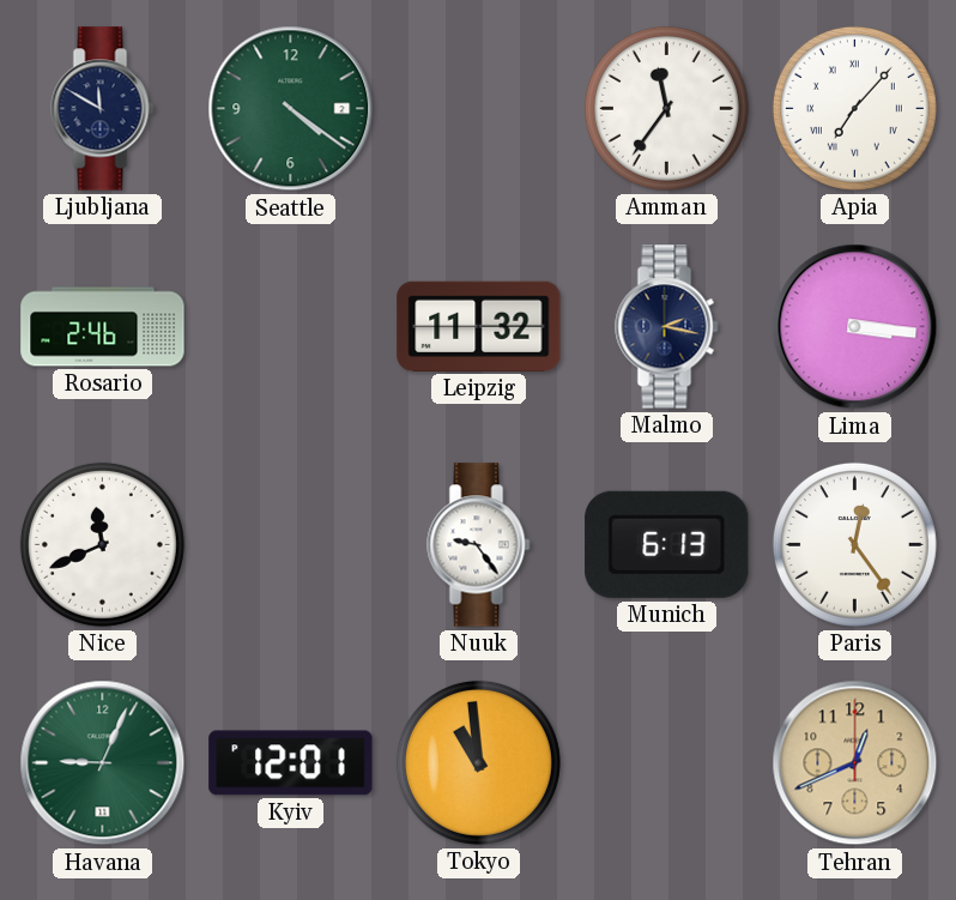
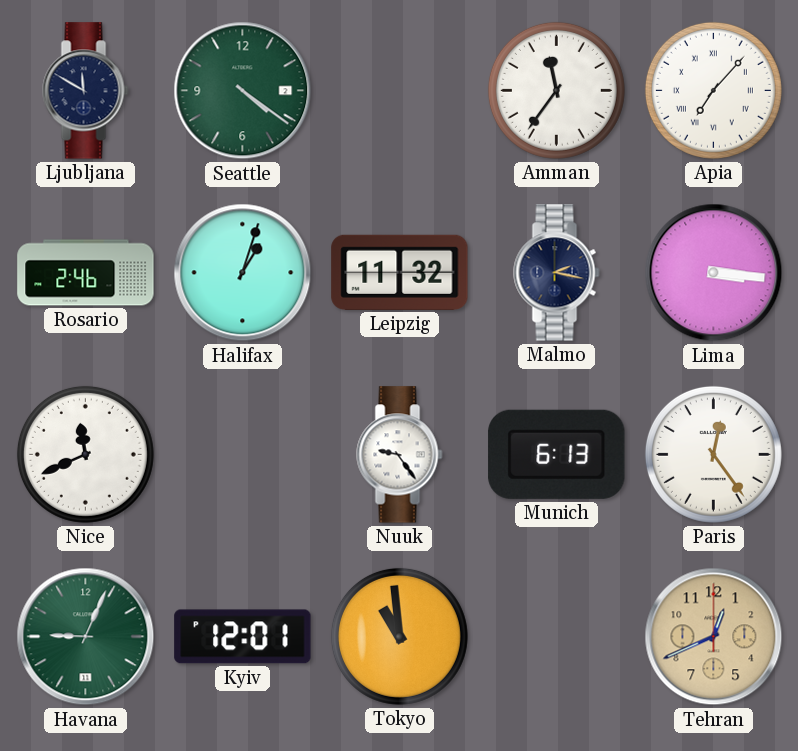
Halifax: none -> 1:03 (243, 273)
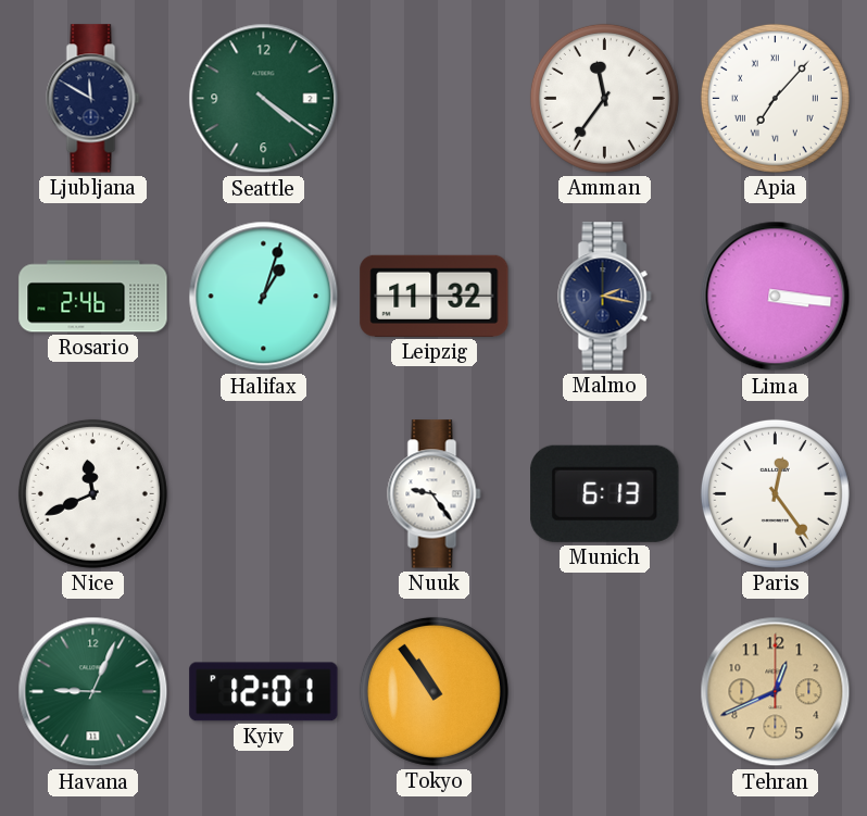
Tokyo: 10:59 -> 10:54 (434, 691)
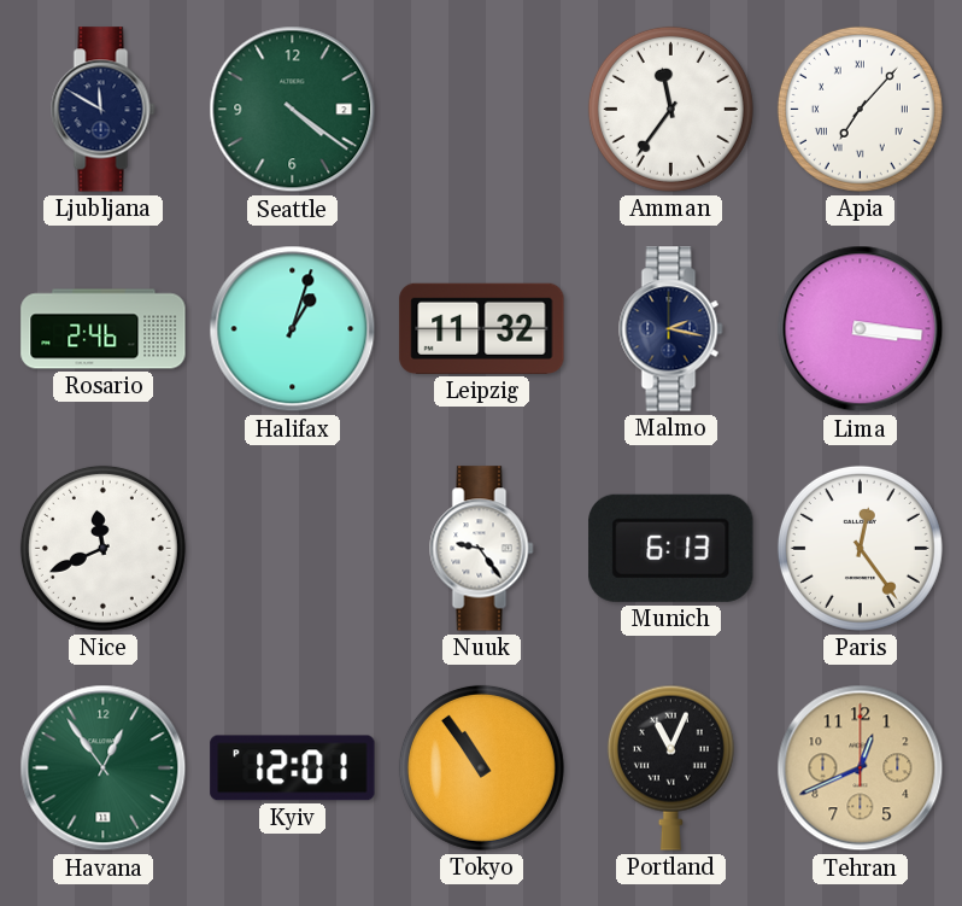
Havana: 9:04 -> 12:54 (104, 768)
Portland: none -> 11:04 (670, 767)
